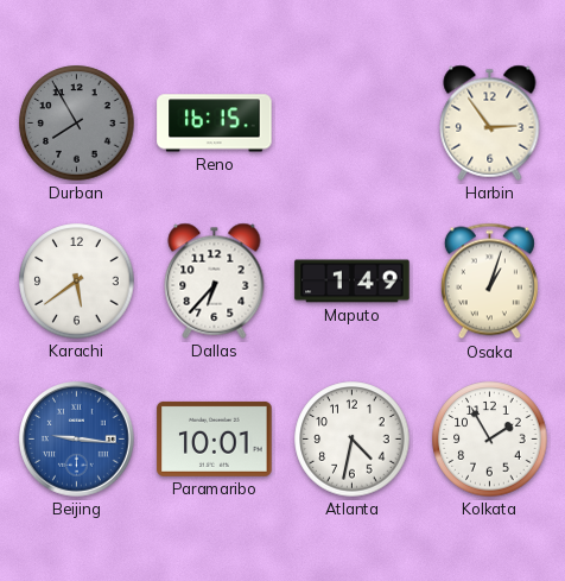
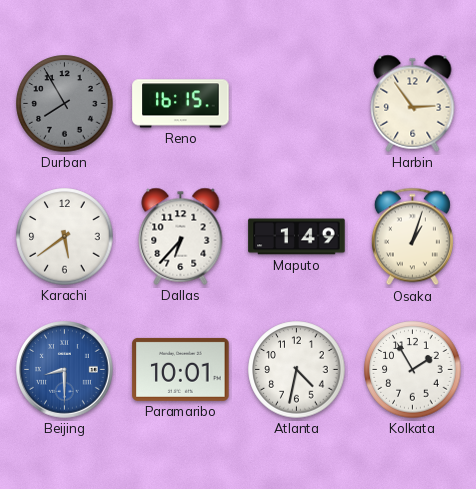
Beijing: 9:16 -> 8:30 (65, 370)
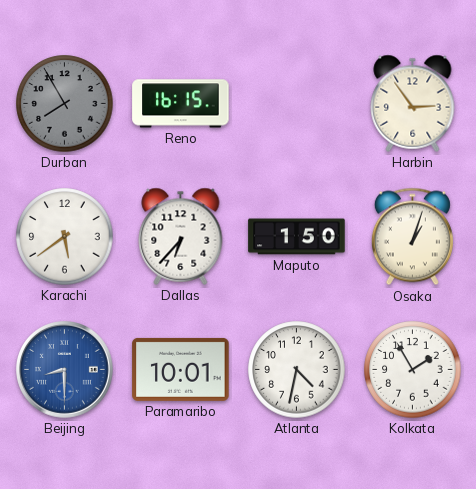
Maputo: 1:49 -> 1:50 (297, 237)
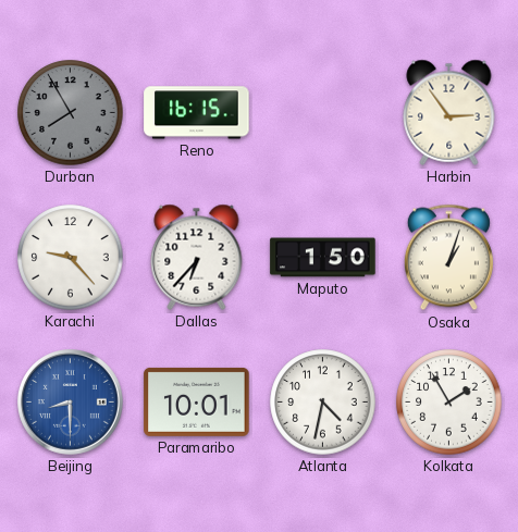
Karachi: 5:39 -> 9:23 (71, 258)
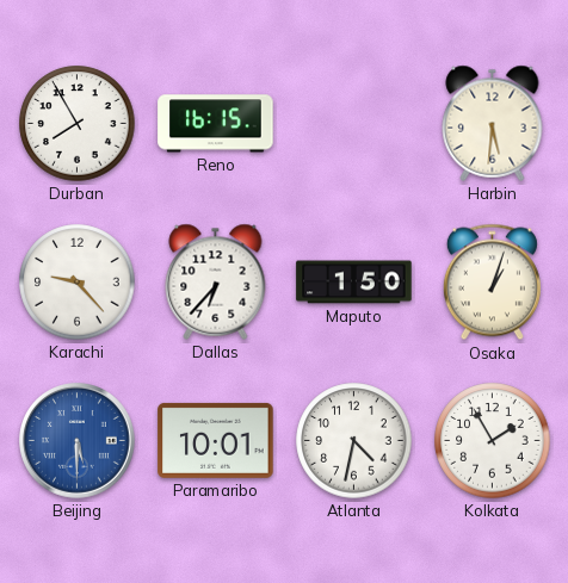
Durban dial: grey -> white (78, 124)
Harbin: 2:54 -> 5:31 (493, 123)
Beijing: 8:30 -> 5:30 (78, 441)
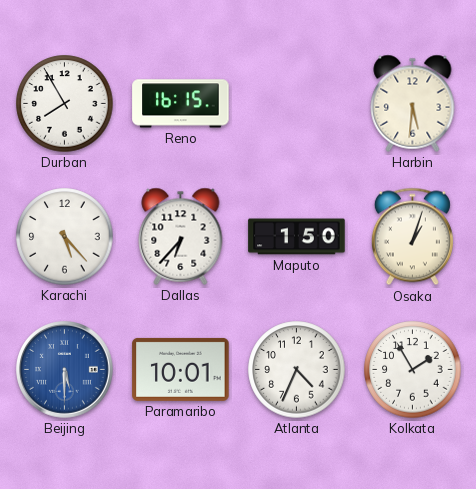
Karachi: 9:23 -> 5:23 (65, 237)
Atlanta: 4:32 -> 4:34 (297, 370)
